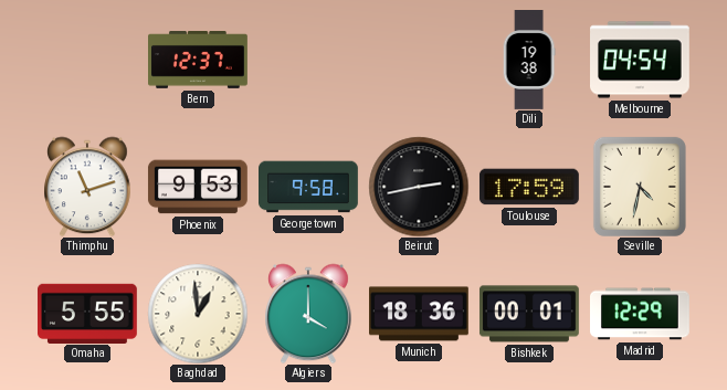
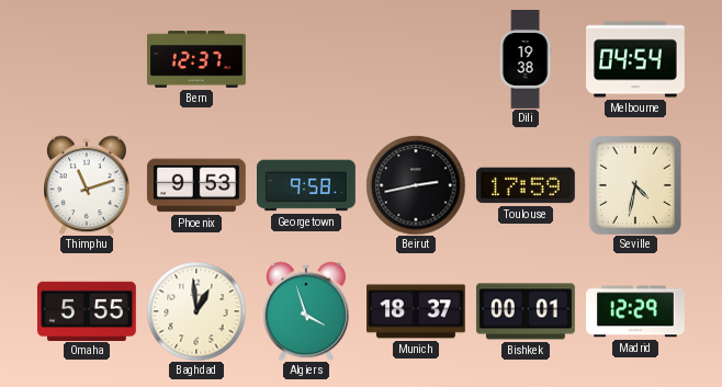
Algiers: 4:00 -> 3:57 (307, 311)
Munich: 18:36 -> 18:37 (417, 311)
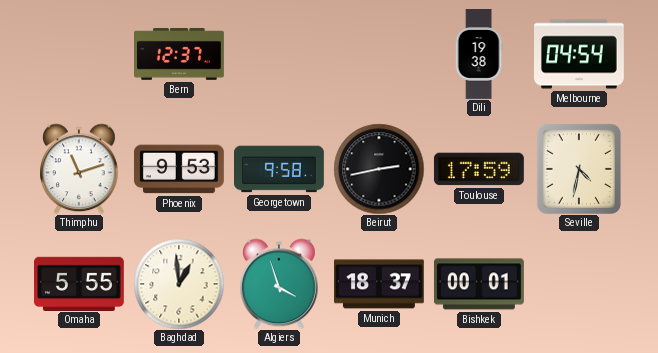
Madrid: 12:29 -> none (636, 311)
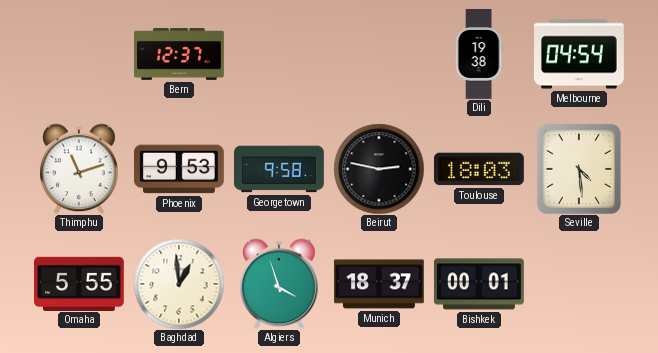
Beirut: 2:43 -> 2:47 (379, 169)
Toulouse: 17:59 -> 18:03 (479, 169)
Seville: 4:32 -> 4:29 (579, 169)
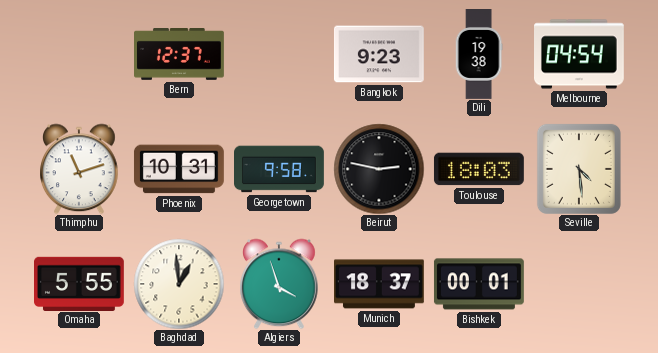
Bangkok: none -> 9:23 (379, 54)
Phoenix: 9:53 -> 10:31 (179, 169)
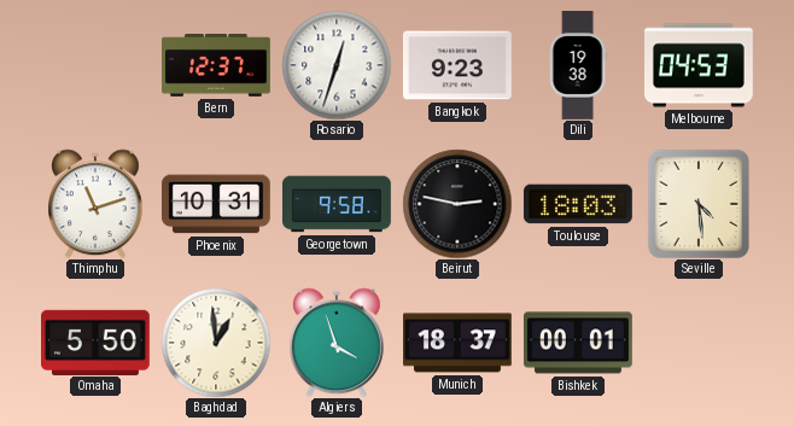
Rosario: none -> 12:33 (337, 65)
Melbourne: 04:54 -> 04:53 (700, 65)
Omaha: 5:55 -> 5:50 (97, 342)
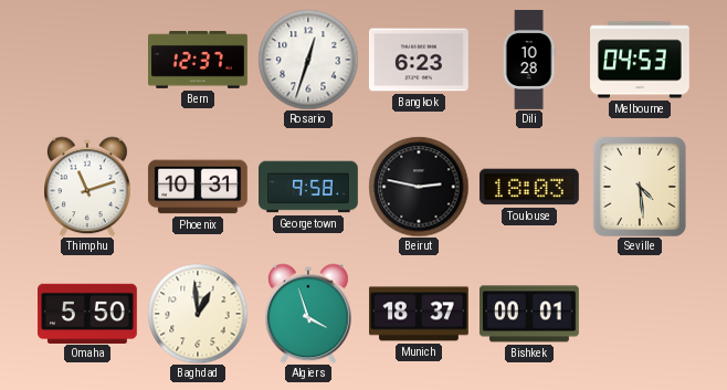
Bangkok: 9:23 -> 6:23 (419, 60)
Dili: 19:38 -> 10:28 (529, 61)
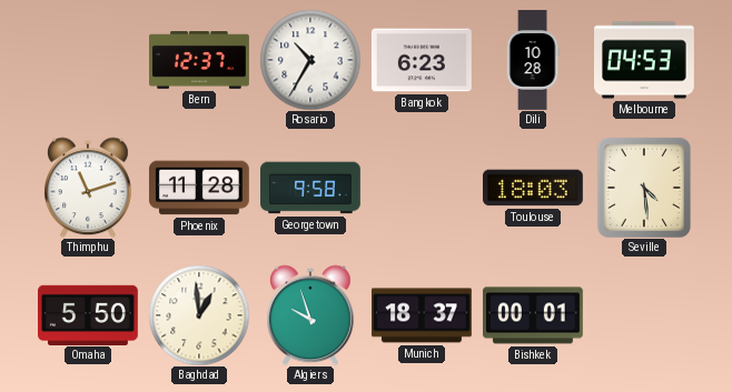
Rosario: 12:33 -> 10:35 (310, 60)
Phoenix: 10:31 -> 11:28 (199, 188)
Beirut: 2:47 -> none (419, 187)
Algiers: 3:57 -> 9:57 (311, 315)
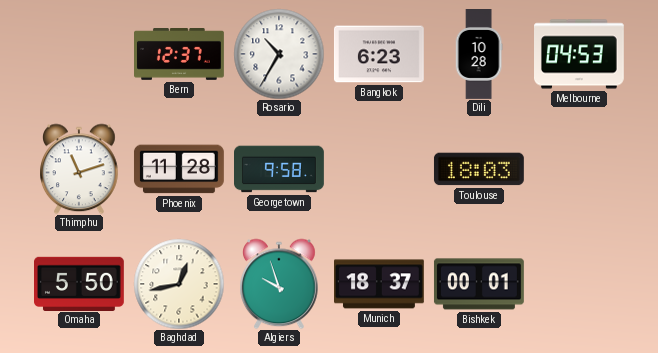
Seville: 4:29 -> none (644, 188)
Baghdad: 12:59 -> 12:43 (179, 284)
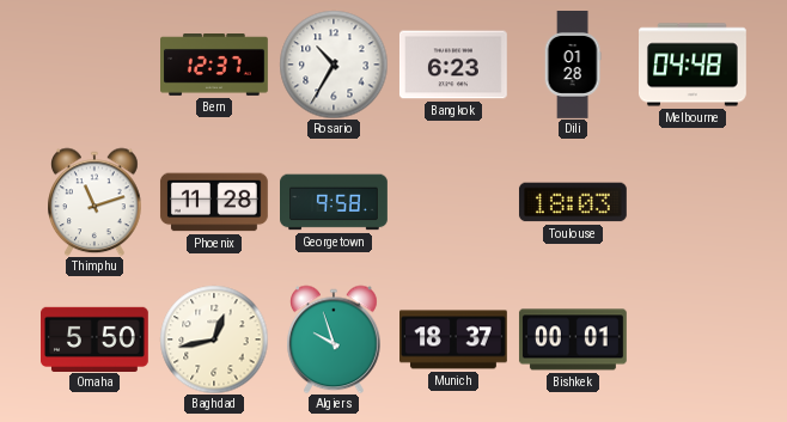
Dili: 10:28 -> 01:28 (573, 66)
Melbourne: 04:53 -> 04:48 (694, 65)
